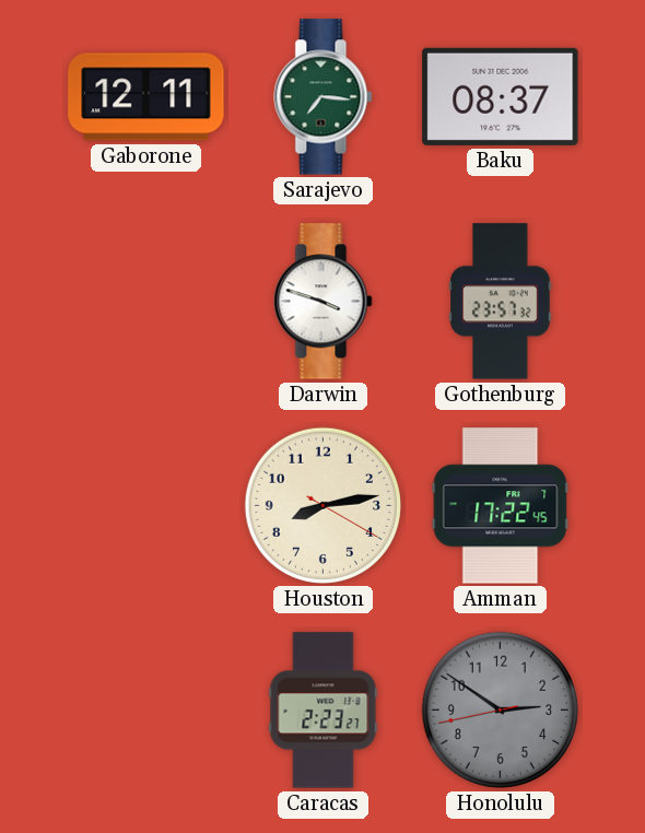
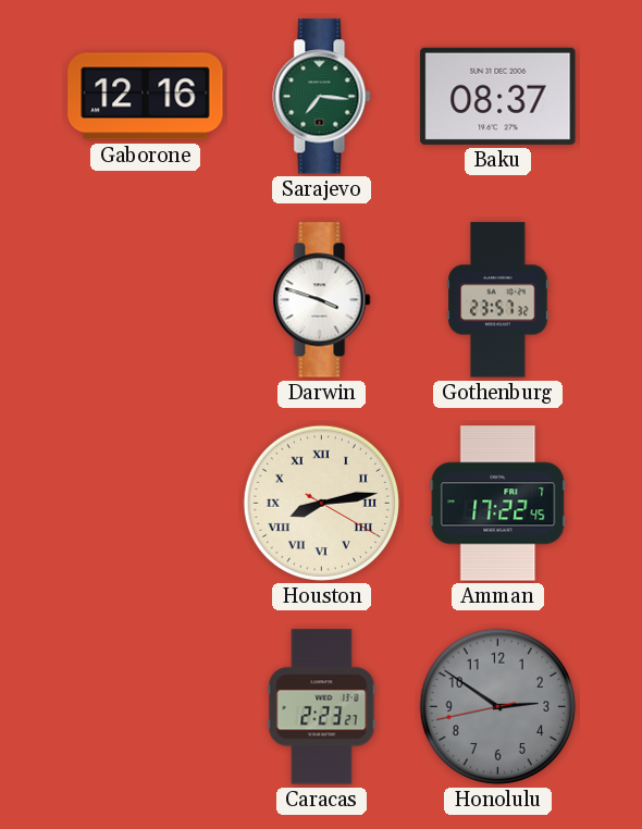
Gaborone: 12:11 -> 12:16 (146, 97)
Houston numerals: Arabic -> Roman (321, 503)
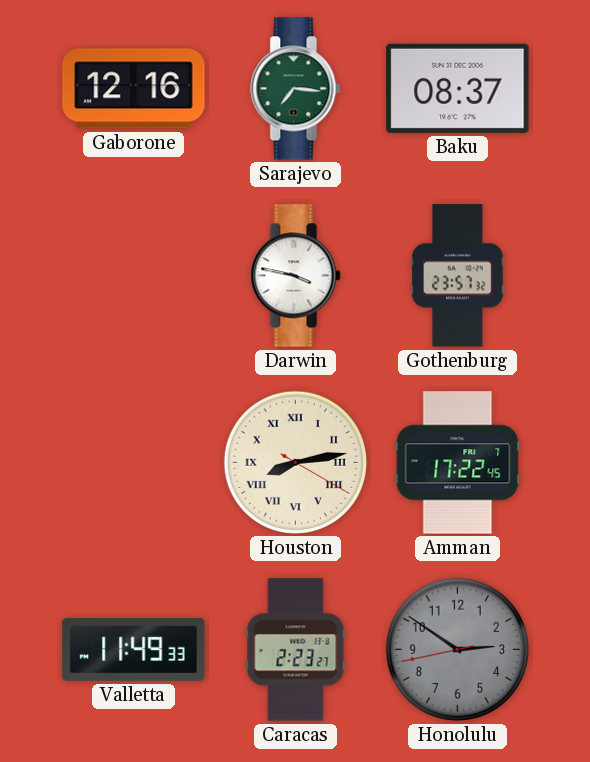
Darwin: 3:48 -> 3:47 (296, 276)
Valletta: none -> 11:49 (134, 649)
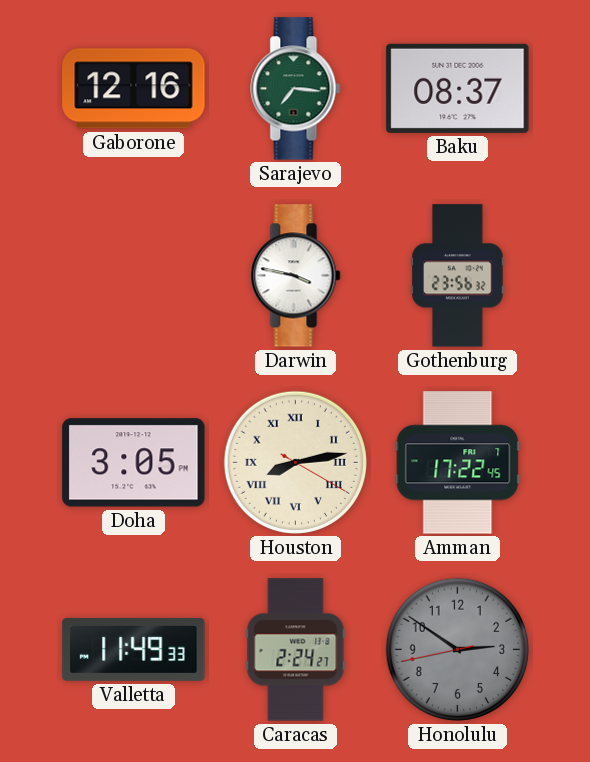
Gothenburg: 23:57 -> 23:56 (458, 276)
Doha: none -> 3:05 (134, 463)
Caracas: 2:23 -> 2:24 (296, 650)
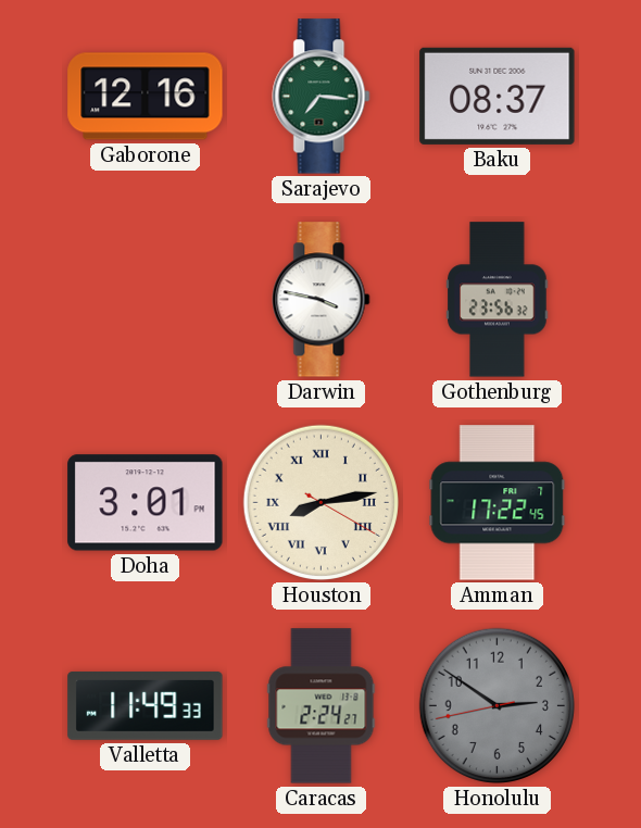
Doha: 3:05 -> 3:01 (146, 503)
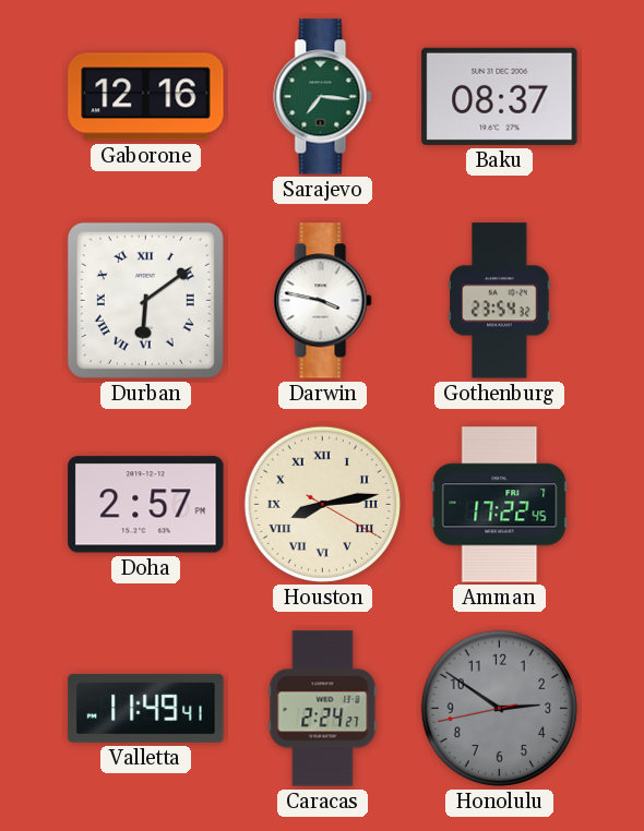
Durban: none -> 6:09 (145, 300)
Gothenburg: 23:56 -> 23:54 (500, 301)
Doha: 3:01 -> 2:57 (146, 505)
Valletta: 11:49:33 -> 11:49:41 (146, 708)
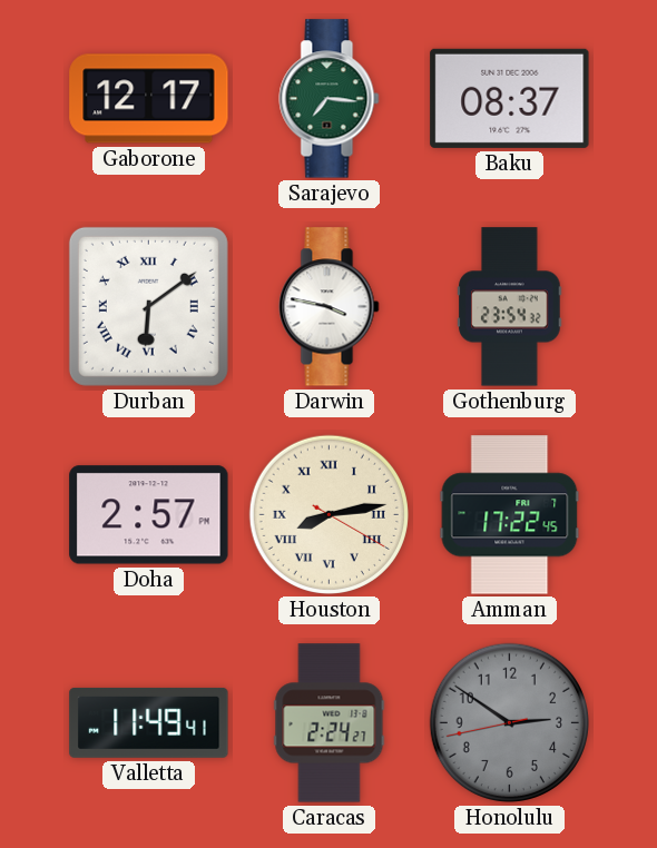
Gaborone: 12:16 -> 12:17 (149, 99)
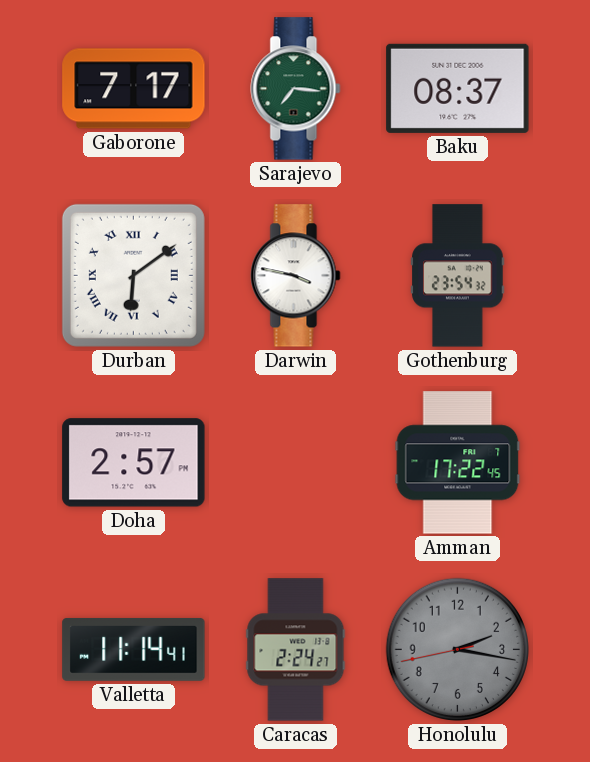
Gaborone: 12:17 -> 7:17 (134, 89)
Houston: 8:13 -> none (329, 514)
Valletta: 11:49 -> 11:14 (134, 649)
Honolulu: 2:50 -> 2:16 (457, 649)
